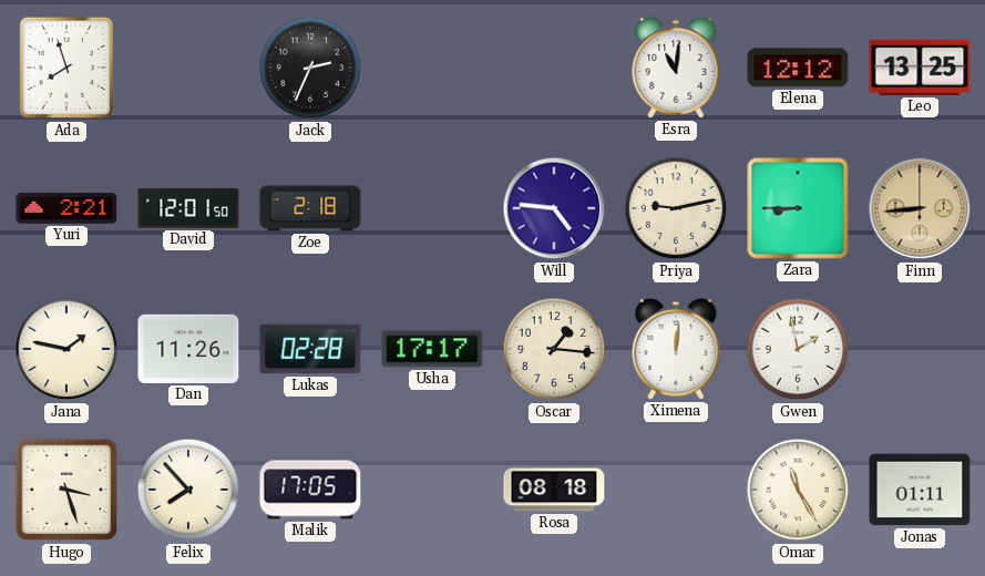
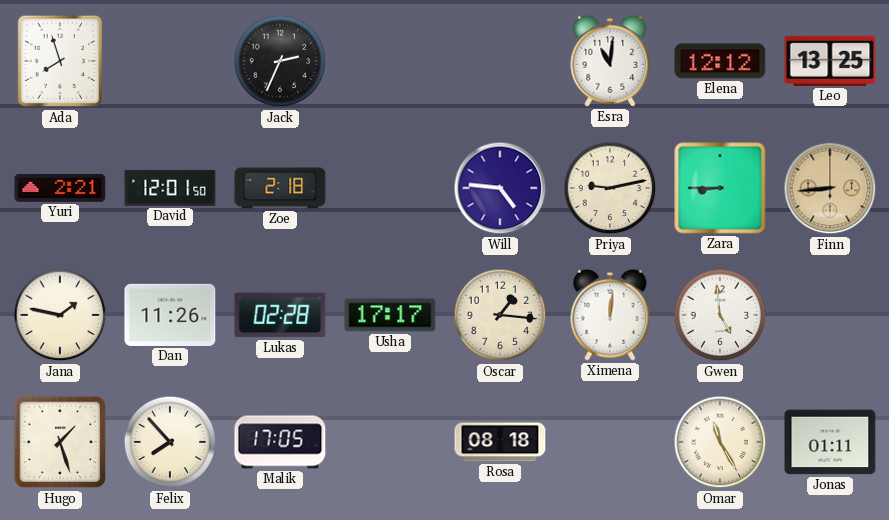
Gwen: 1:58 -> 4:59 (720, 315)
Hugo: 3:27 -> 1:27 (60, 442)
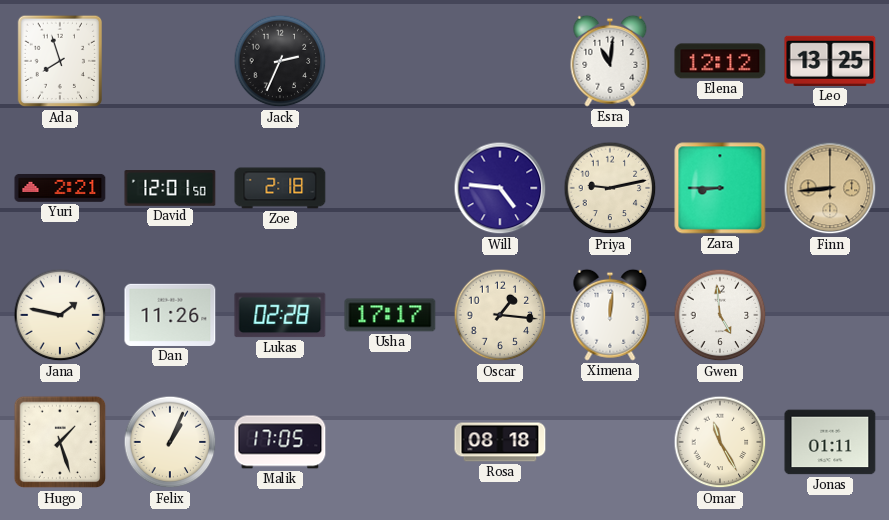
Felix: 7:53 -> 1:04 (170, 442)
